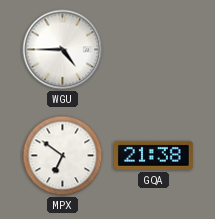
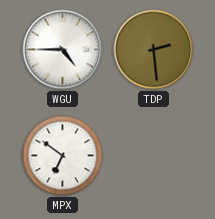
TDP: none -> 2:29 (154, 50)
GQA: 21:38 -> none (153, 155)
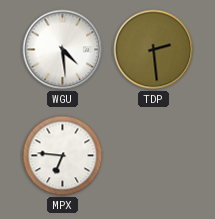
WGU: 4:45 -> 4:29 (63, 50)
MPX: 6:51 -> 6:46 (63, 156)
